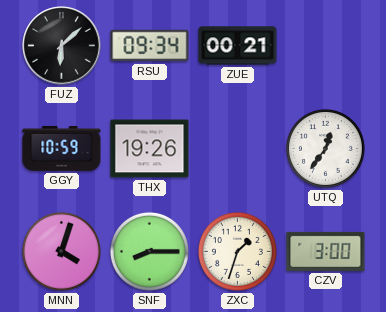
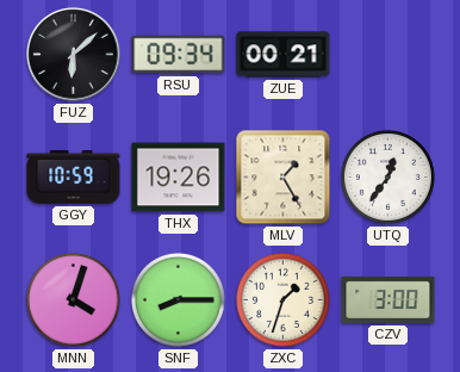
MLV: none -> 1:25 (284, 178)
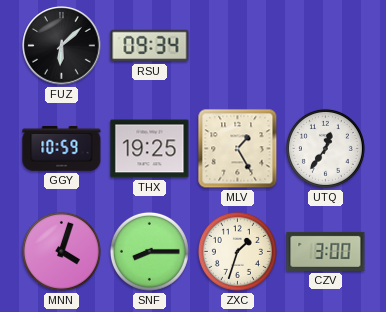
ZUE: 00:21 -> none (284, 55)
THX: 19:26 -> 19:25 (150, 149)
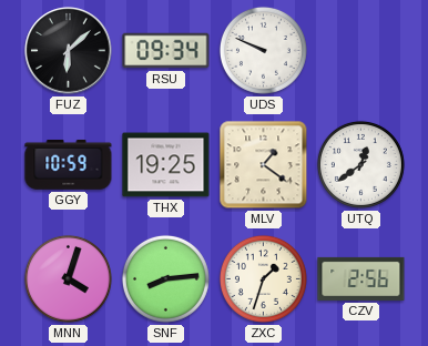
UDS: none -> 9:49 (263, 50)
MLV: 1:25 -> 1:21 (264, 165)
UTQ: 12:36 -> 12:39 (360, 164)
SNF: 8:15 -> 8:14 (165, 278)
CZV: 3:00 -> 2:56 (361, 278)
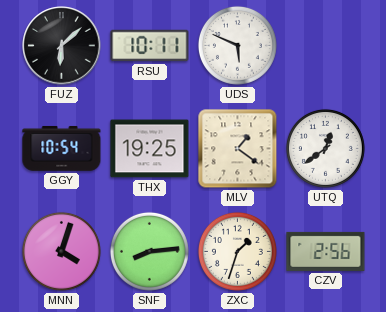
RSU: 09:34 -> 10:11 (150, 46)
UDS: 9:49 -> 5:49 (237, 45)
GGY: 10:59 -> 10:54 (62, 148)
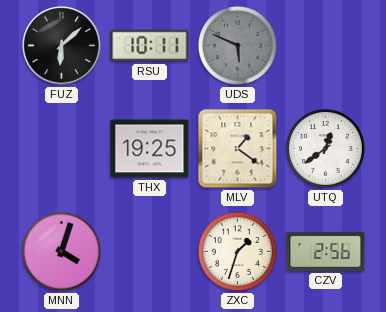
UDS dial: white -> grey (237, 45)
GGY: 10:54 -> none (62, 148)
SNF: 8:14 -> none (149, 251)
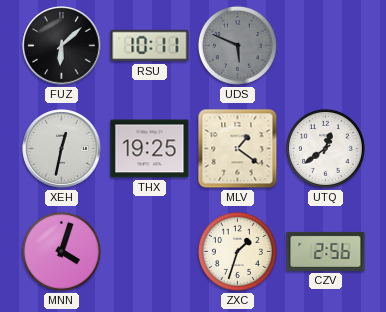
XEH: none -> 12:32 (62, 149)
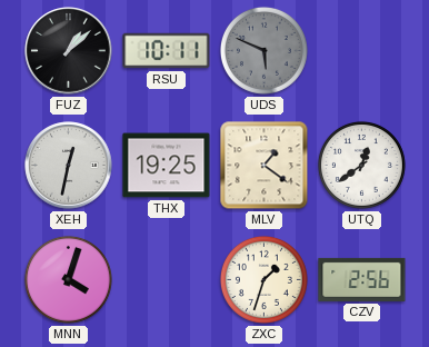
FUZ: 6:08 -> 1:08 (69, 51)
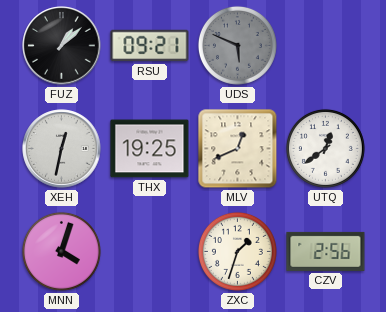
RSU: 10:11 -> 09:21 (150, 46)
MLV: 1:21 -> 12:41 (238, 149)
